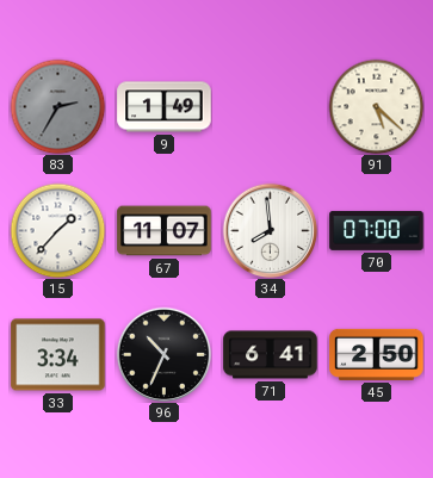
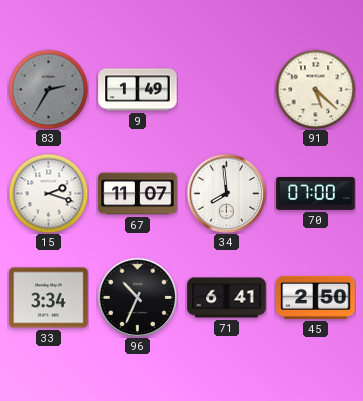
15: 1:37 -> 2:18 (48, 193)
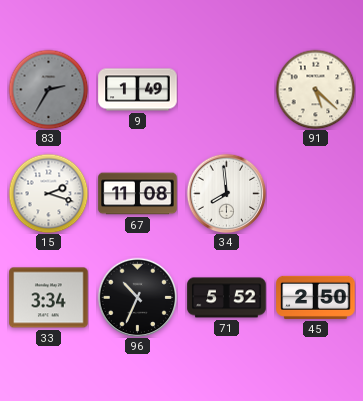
67: 11:07 -> 11:08 (138, 194)
70: 07:00 -> none (316, 193)
71: 6:41 -> 5:52 (227, 298)
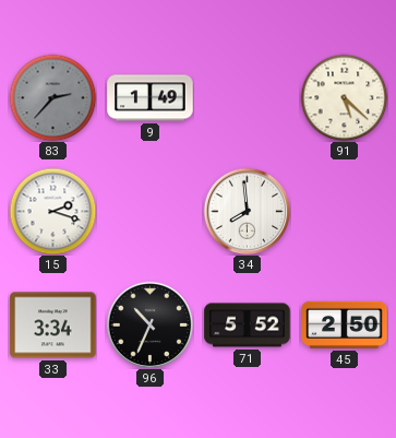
83: 2:35 -> 2:37 (52, 97)
67: 11:08 -> none (138, 194)
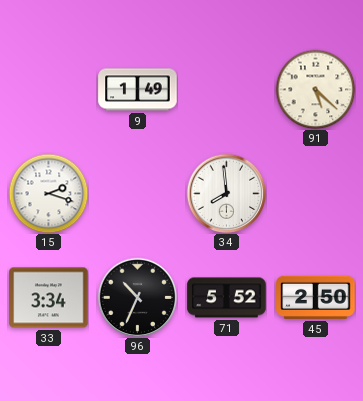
83: 2:37 -> none (52, 97)
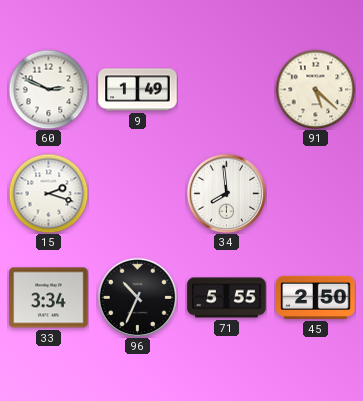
60: none -> 2:49 (48, 89)
71: 5:52 -> 5:55 (227, 298)
